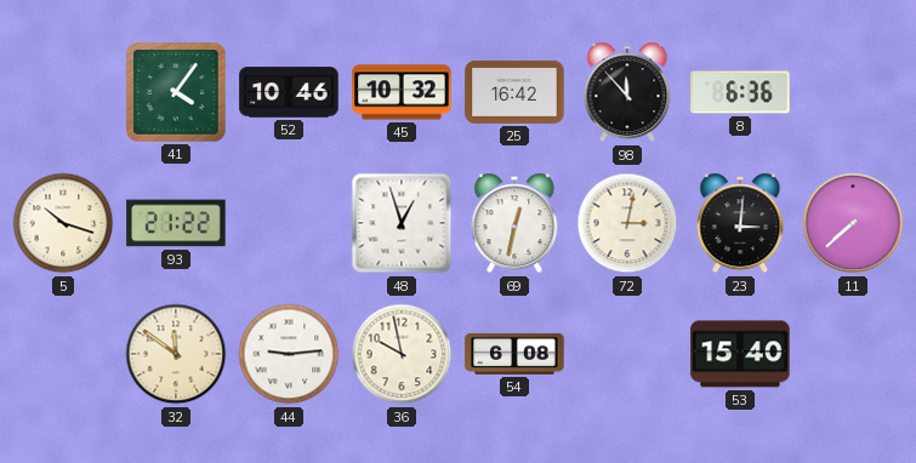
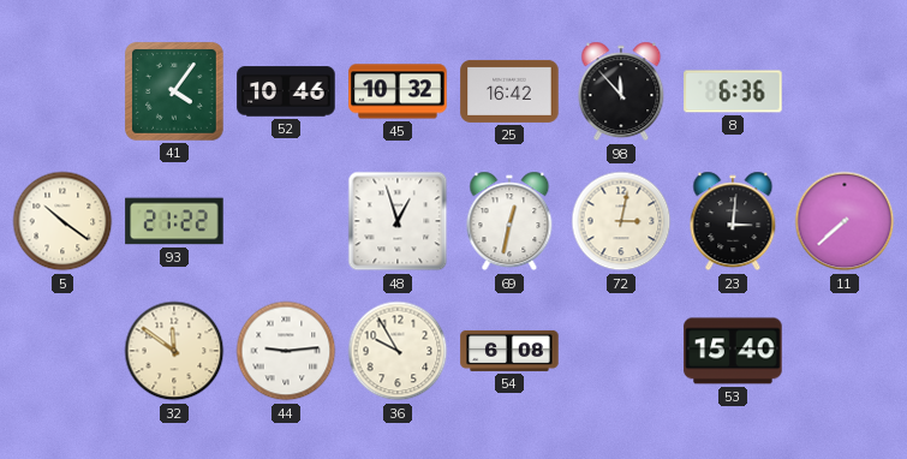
5: 10:18 -> 10:21 (62, 221)
36: 9:58 -> 9:55 (398, 351)
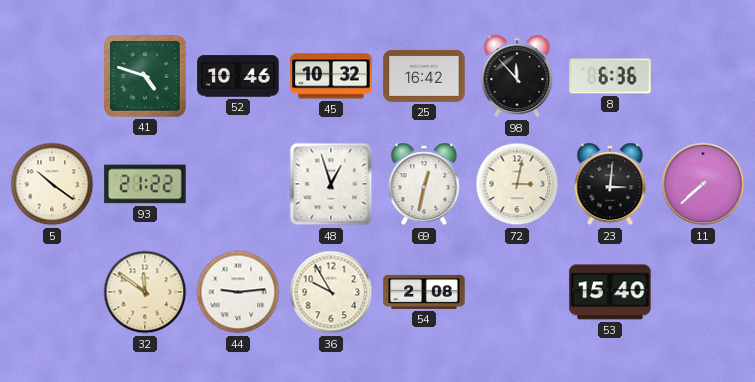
41: 4:06 -> 4:48 (145, 76)
54: 6:08 -> 2:08 (424, 292)
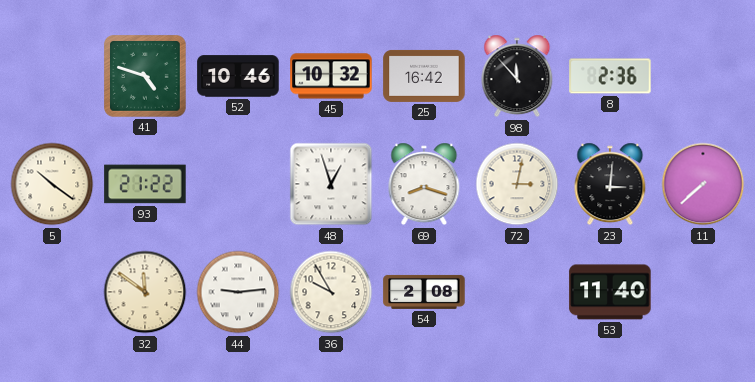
8: 6:36 -> 2:36 (610, 76)
69: 12:32 -> 8:18 (424, 184)
53: 15:40 -> 11:40 (610, 292)
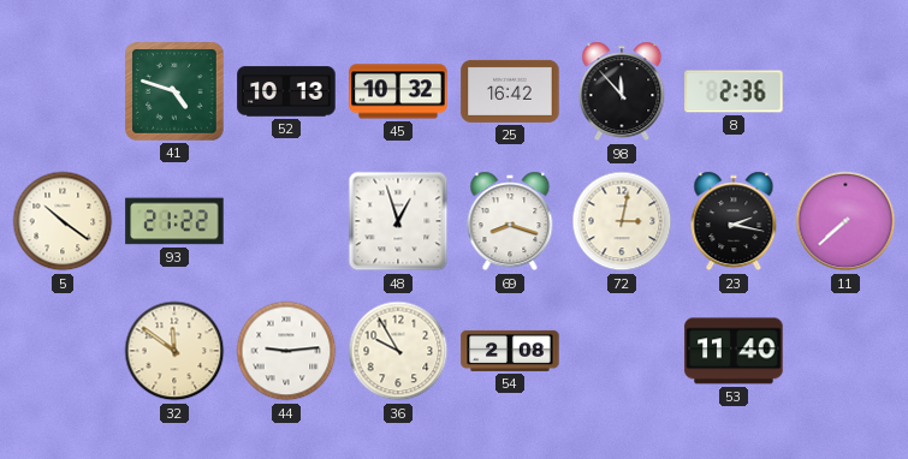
52: 10:46 -> 10:13 (286, 91)
23: 3:01 -> 2:17 (734, 221)
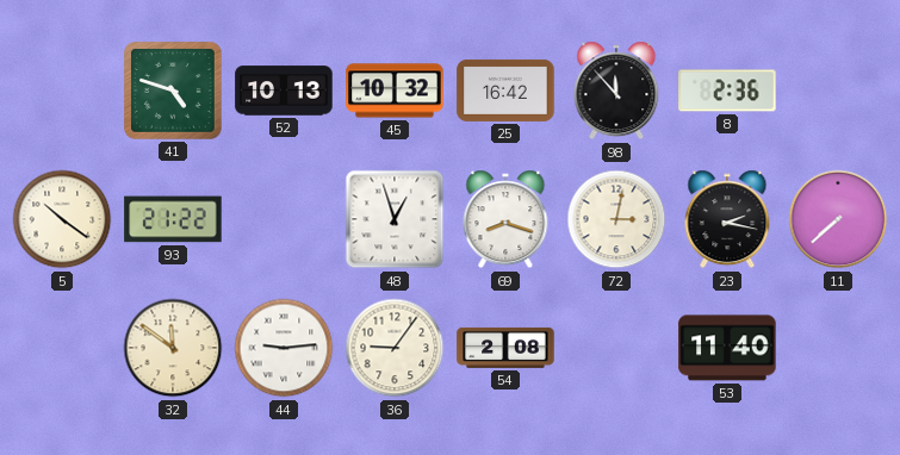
36: 9:55 -> 9:06 (395, 348)
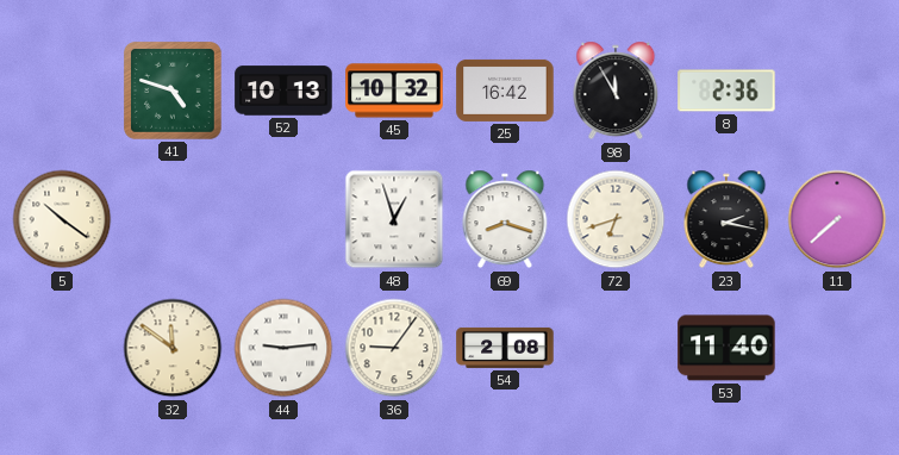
98: 11:53 -> 11:55 (616, 91)
93: 21:22 -> none (173, 219)
72: 3:02 -> 6:42 (616, 219)
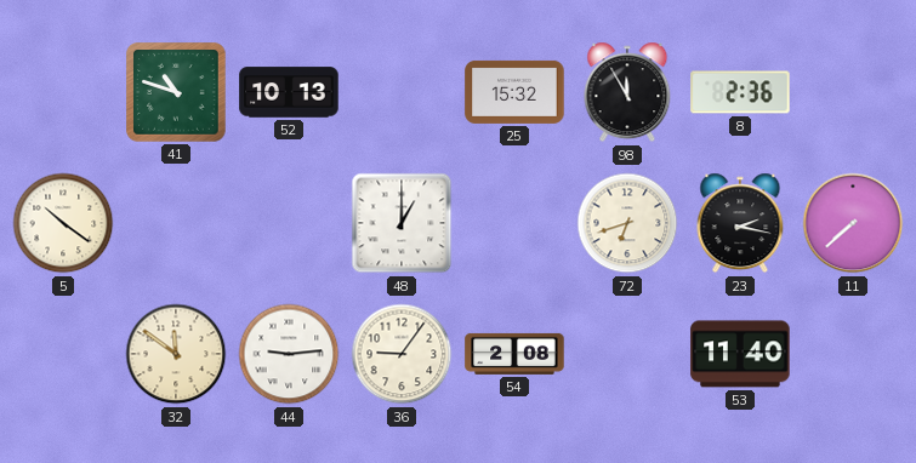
41: 4:48 -> 10:48 (176, 92)
45: 10:32 -> none (394, 91)
25: 16:42 -> 15:32 (514, 92)
48: 12:57 -> 1:00 (402, 223)
69: 8:18 -> none (505, 219)
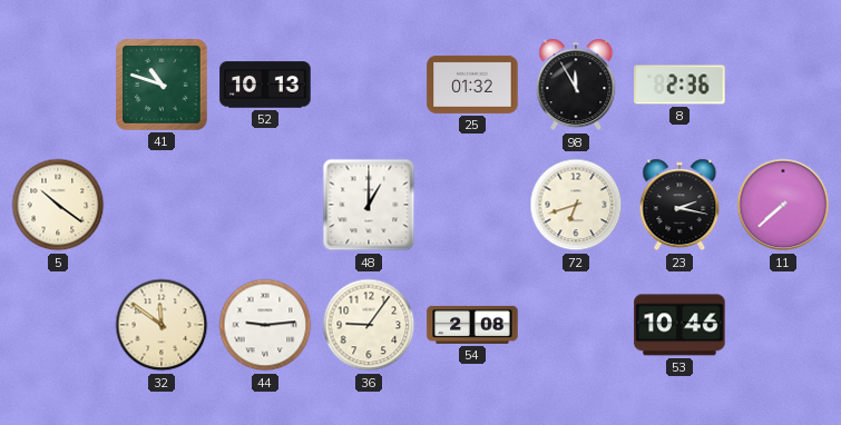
25: 15:32 -> 01:32 (472, 85)
53: 11:40 -> 10:46 (679, 325)
